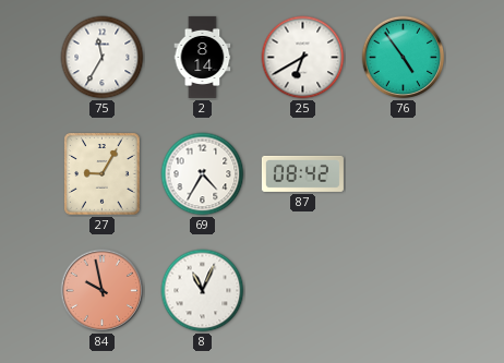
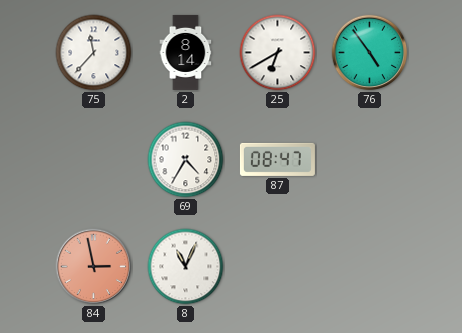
75: 11:35 -> 11:37 (94, 53)
27: 9:05 -> none (103, 174)
87: 08:42 -> 08:47 (277, 159)
84: 9:58 -> 2:58 (94, 267)
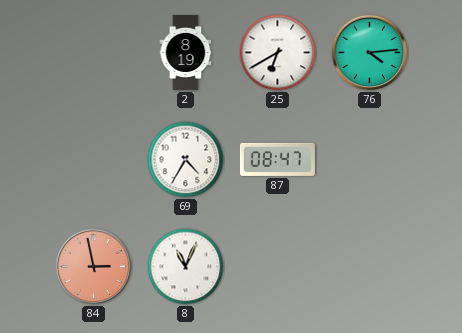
75: 11:37 -> none (94, 53)
2: 8:14 -> 8:19 (186, 52)
76: 4:54 -> 4:14 (370, 53)
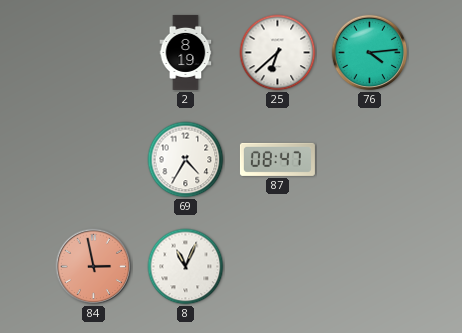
25: 6:40 -> 6:38 (278, 53)
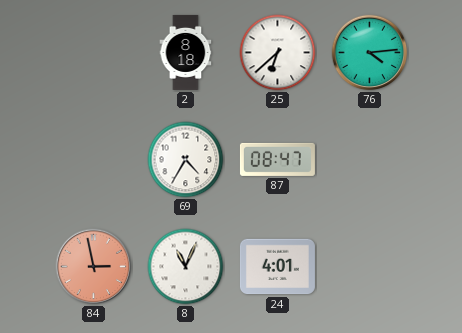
2: 8:19 -> 8:18 (186, 52)
24: none -> 4:01 (277, 267)
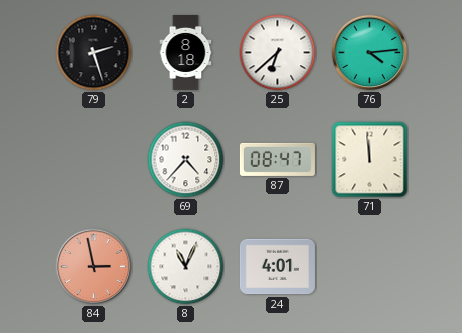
79: none -> 2:27 (94, 53)
69: 4:35 -> 4:37 (186, 160)
71: none -> 11:59 (370, 160)
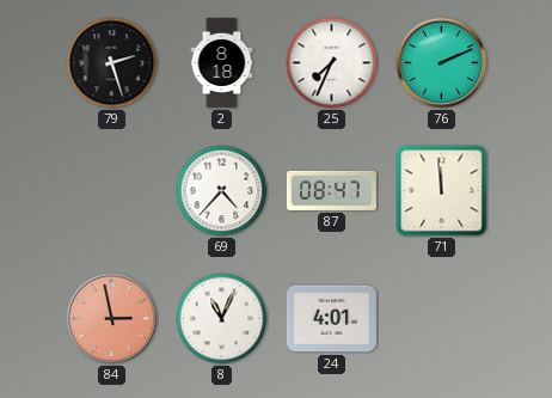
25: 6:38 -> 7:34 (332, 63)
76: 4:14 -> 2:11 (442, 63)
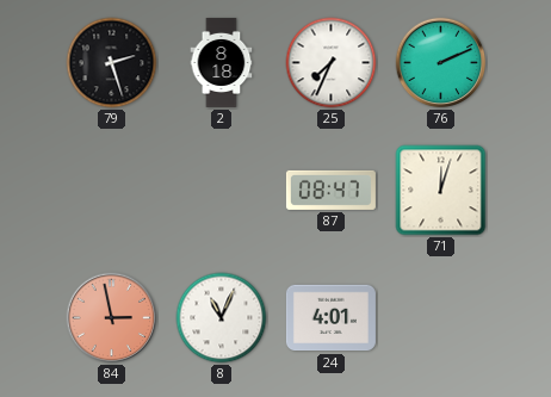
69: 4:37 -> none (222, 191)
71: 11:59 -> 12:03 (441, 191)
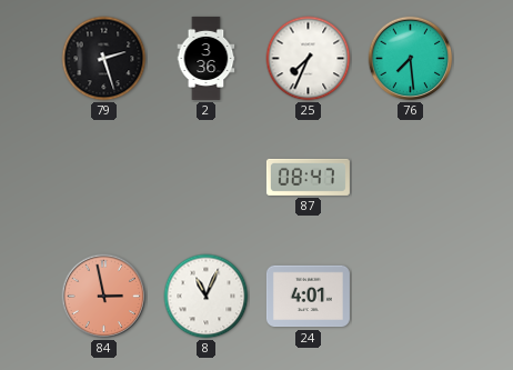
2: 8:18 -> 3:36 (207, 58)
76: 2:11 -> 7:29 (411, 59)
71: 12:03 -> none (441, 191)
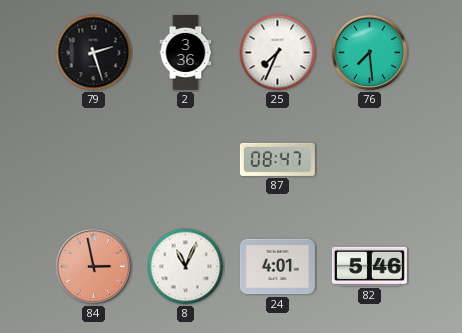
82: none -> 5:46 (369, 266)
